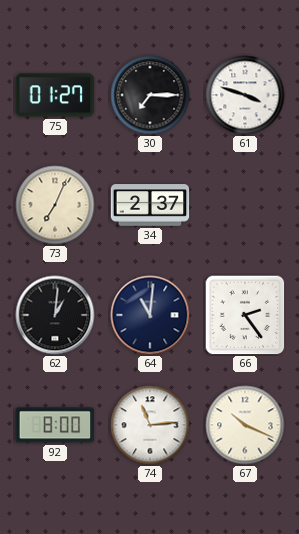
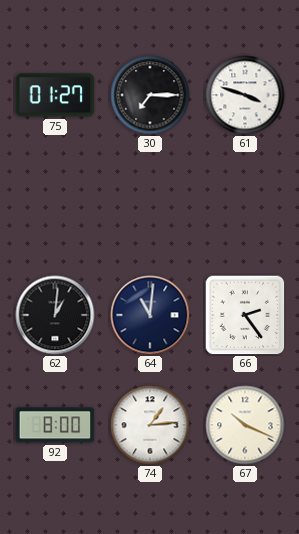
73: 7:04 -> none (55, 205)
34: 2:37 -> none (150, 205)
74: 11:14 -> 1:14 (150, 425)
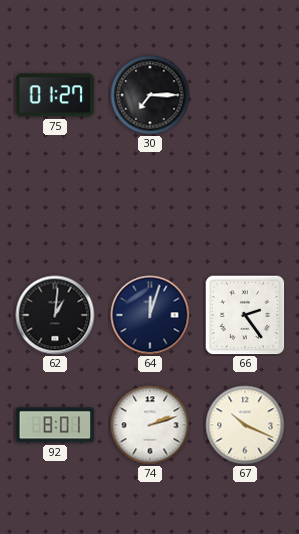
61: 3:48 -> none (245, 95)
64: 11:01 -> 12:03 (150, 315)
92: 8:00 -> 8:01 (55, 425)
74: 1:14 -> 2:12 (150, 425)
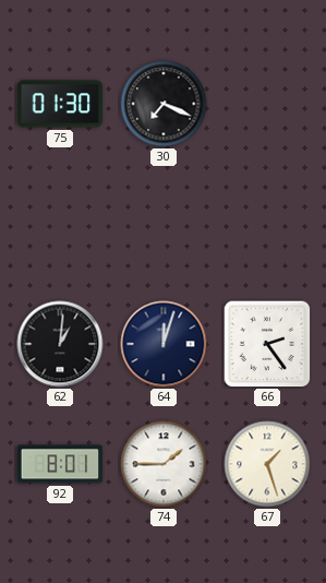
75: 01:27 -> 01:30 (60, 104)
30: 7:15 -> 7:19 (164, 104)
74: 2:12 -> 1:45 (164, 464)
67: 10:19 -> 1:27 (267, 464)
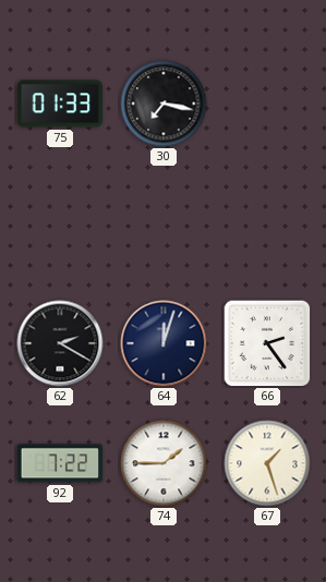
75: 01:30 -> 01:33 (60, 104)
30: 7:19 -> 7:17 (164, 104)
62: 1:01 -> 2:20 (60, 343)
92: 8:01 -> 7:22 (60, 463)
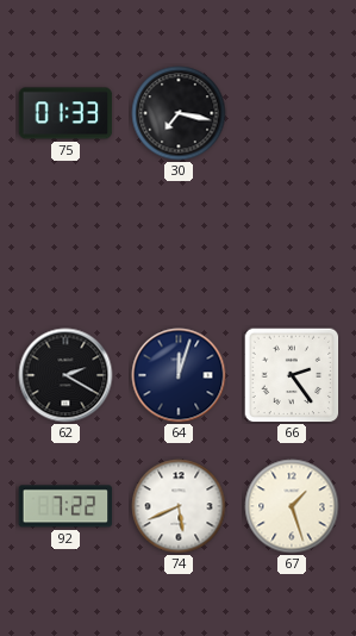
74: 1:45 -> 5:41 (179, 506)
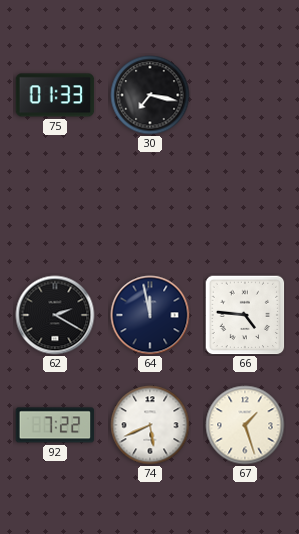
64: 12:03 -> 11:58 (150, 315)
66: 2:24 -> 4:46 (245, 315)
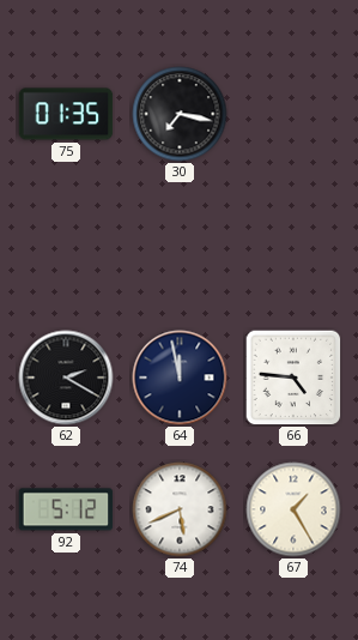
75: 01:33 -> 01:35 (66, 114)
92: 7:22 -> 5:12 (66, 509)
67: 1:27 -> 1:25 (293, 509)
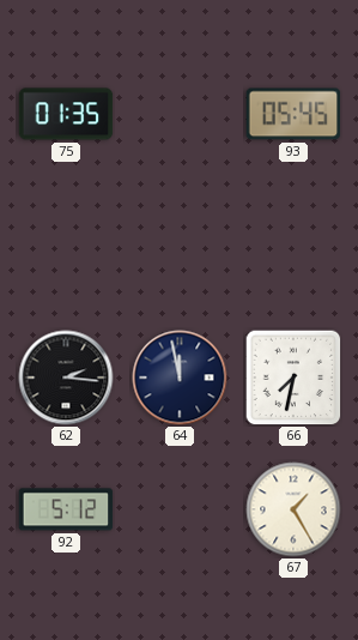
30: 7:17 -> none (180, 114)
93: none -> 05:45 (293, 114)
62: 2:20 -> 2:16 (66, 378)
66: 4:46 -> 7:32 (293, 378)
74: 5:41 -> none (180, 509)
